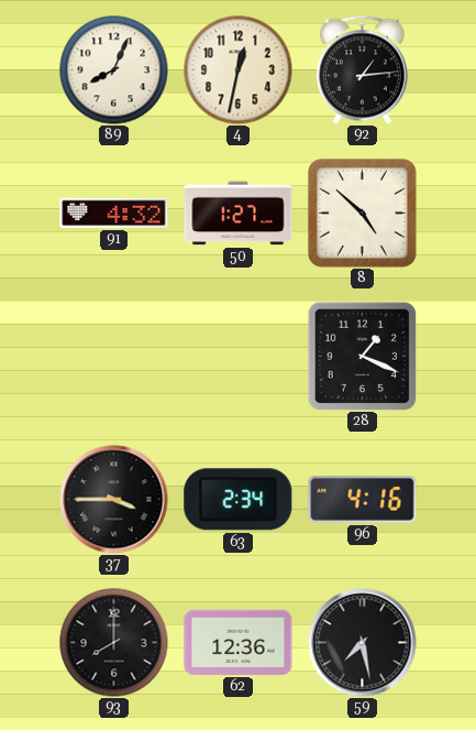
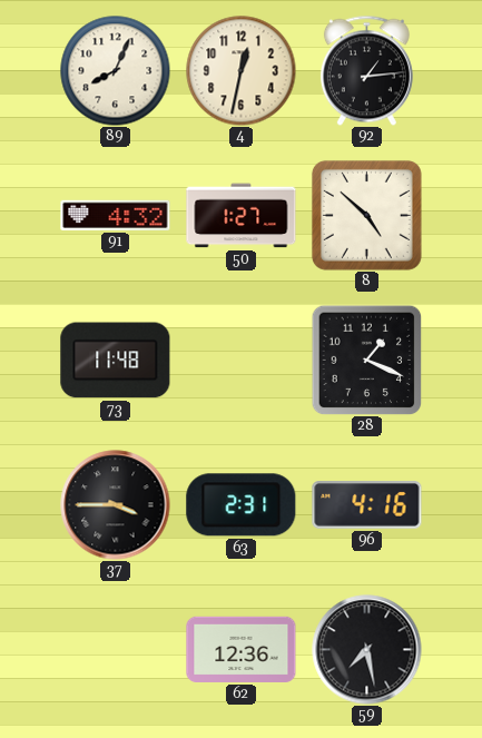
73: none -> 11:48 (116, 361)
63: 2:34 -> 2:31 (242, 505)
93: 8:00 -> none (114, 643)
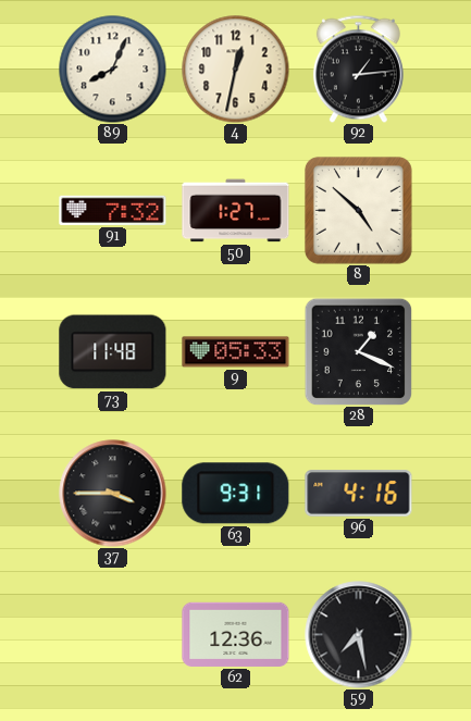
91: 4:32 -> 7:32 (113, 210)
9: none -> 05:33 (236, 352)
63: 2:31 -> 9:31 (236, 494)
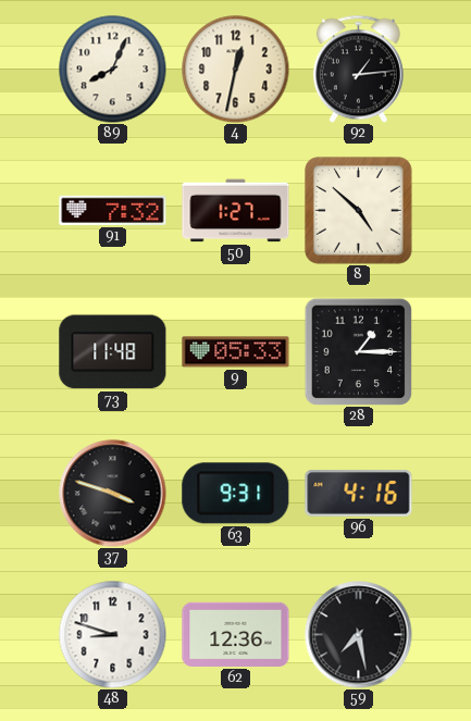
28: 1:19 -> 1:15 (358, 351)
37: 3:45 -> 3:48 (113, 494)
48: none -> 8:48 (113, 635)
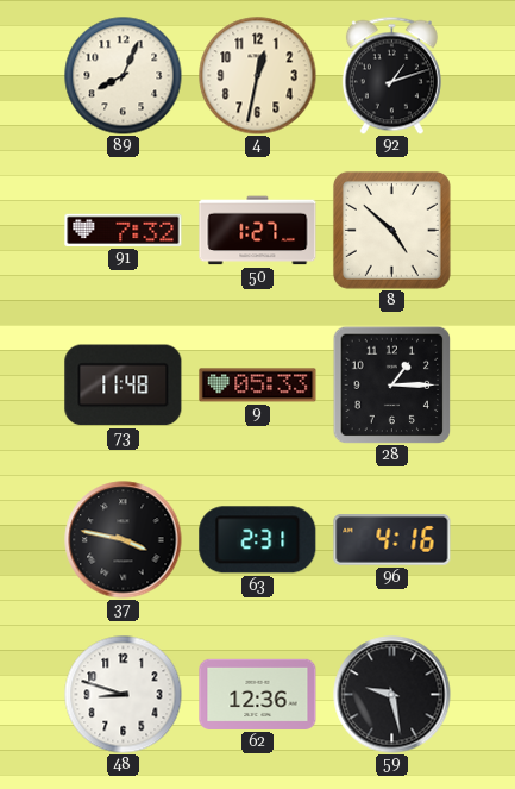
92: 1:14 -> 1:12 (391, 75)
37: 3:48 -> 3:47 (124, 540)
63: 9:31 -> 2:31 (258, 540)
59: 7:28 -> 9:28 (392, 695)
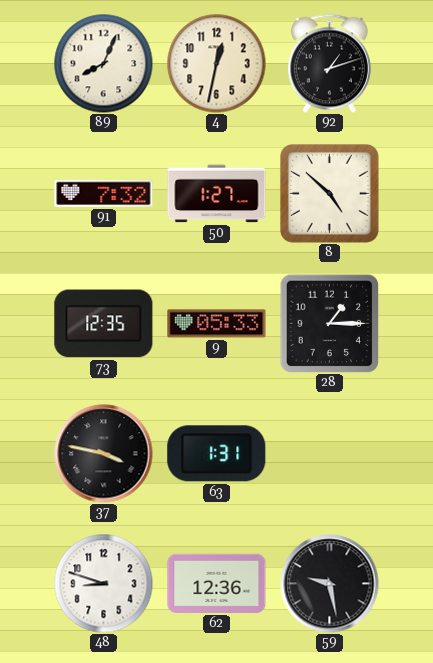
73: 11:48 -> 12:35 (104, 324)
63: 2:31 -> 1:31 (217, 454)
96: 4:16 -> none (392, 540)
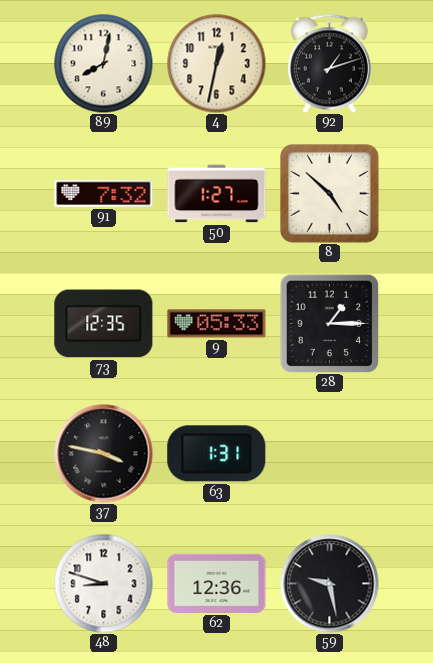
89: 8:04 -> 8:02 (104, 64)
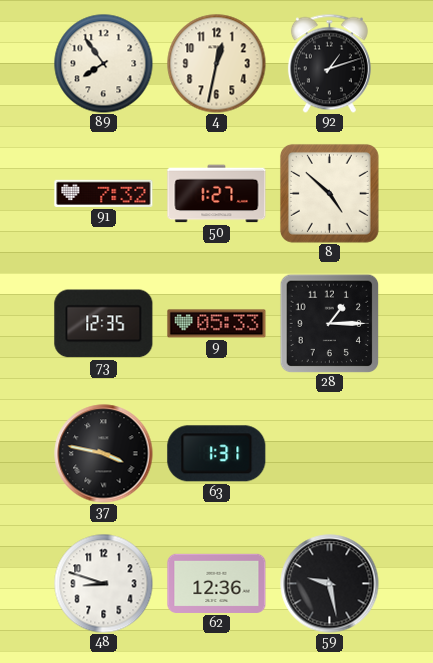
89: 8:02 -> 7:54 (104, 64)
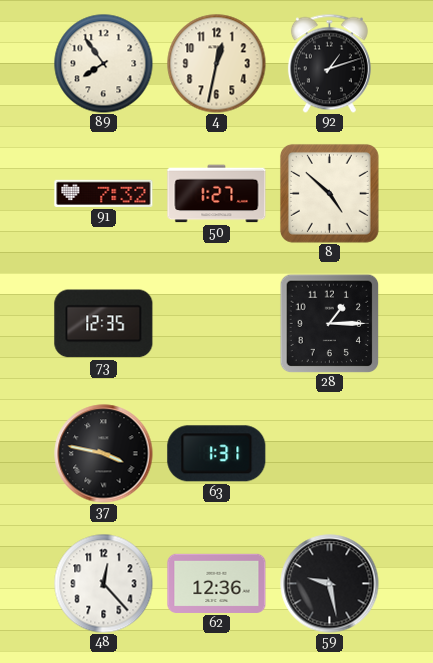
9: 05:33 -> none (217, 324)
48: 8:48 -> 12:23 (104, 584)
